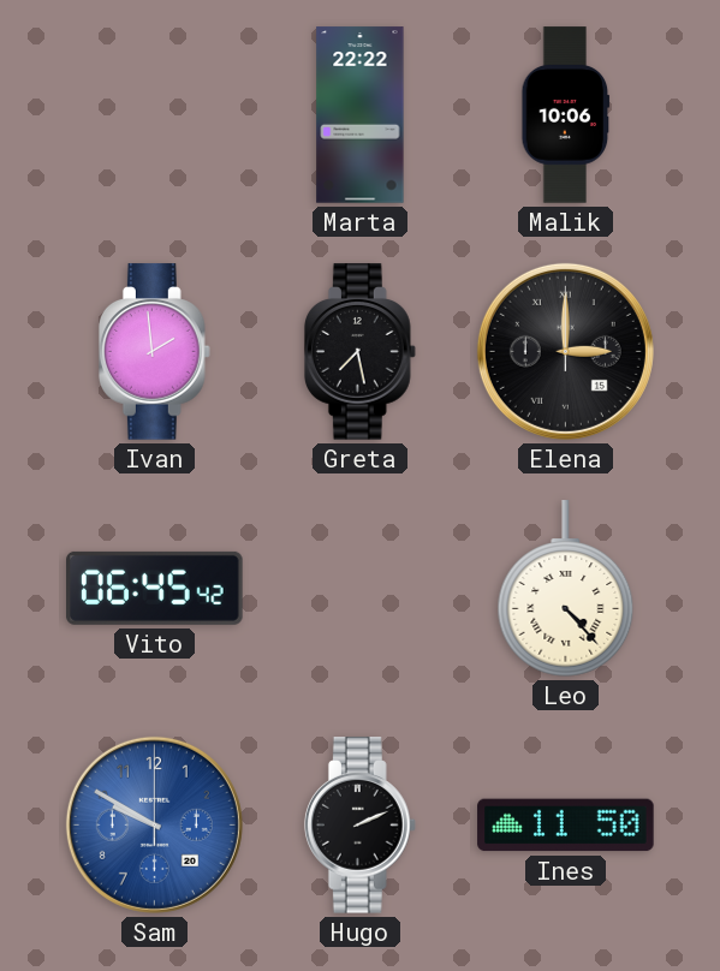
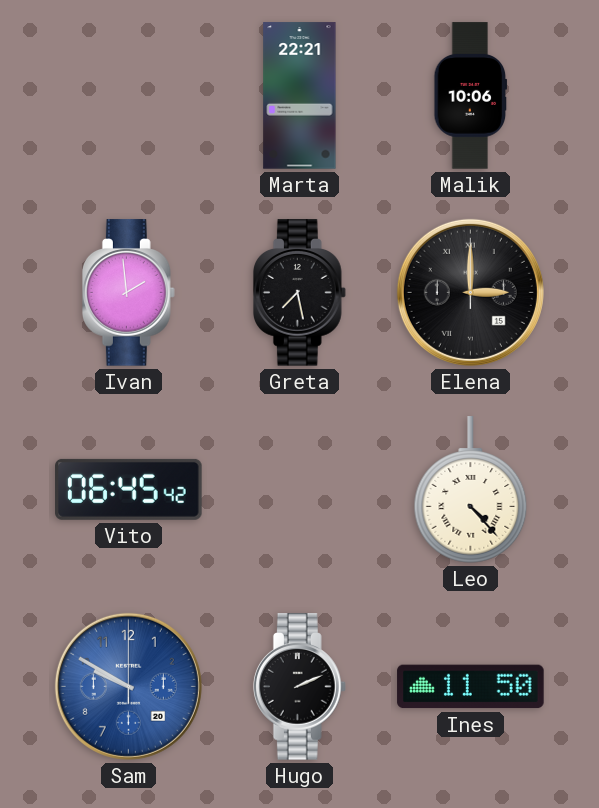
Marta: 22:22 -> 22:21 (300, 96)
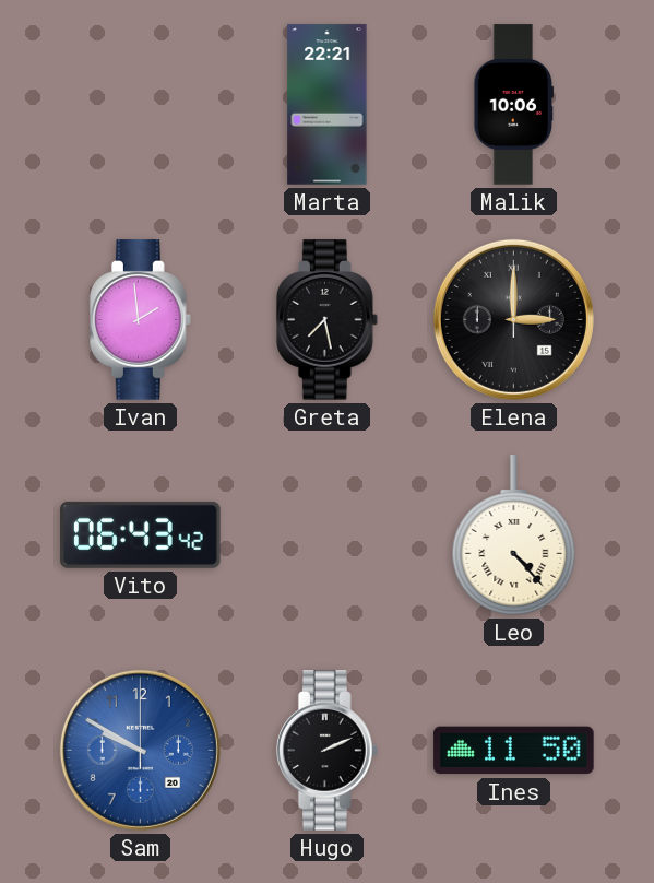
Vito: 06:45 -> 06:43 (141, 534)
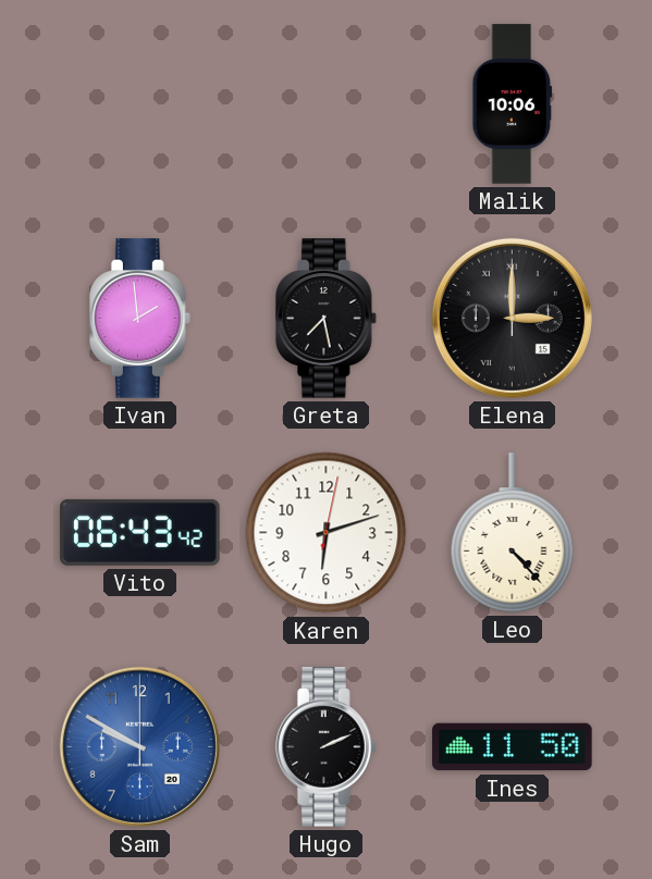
Marta: 22:21 -> none (328, 105)
Karen: none -> 6:12 (327, 533)
